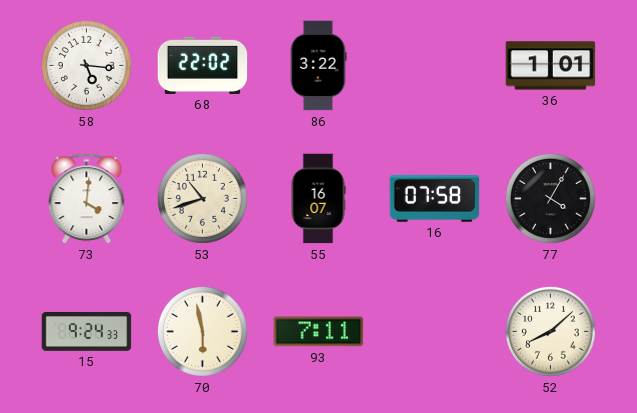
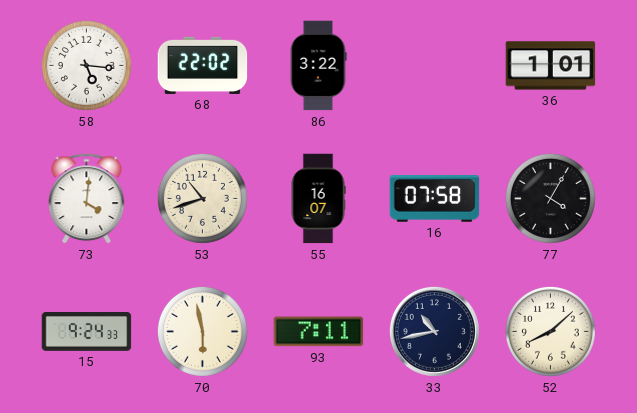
33: none -> 10:43 (434, 331)
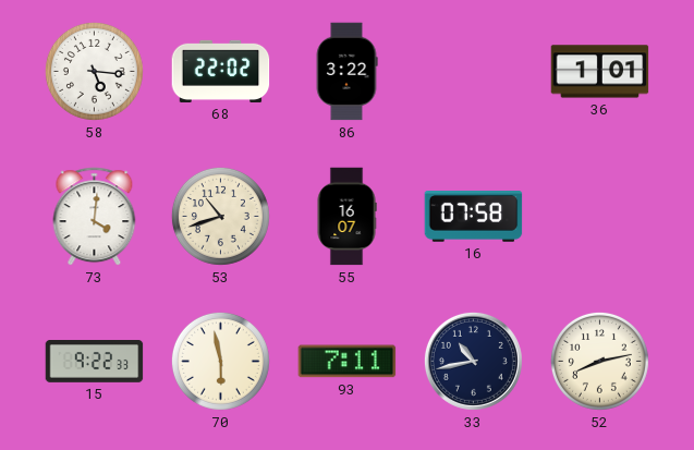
77: 4:05 -> none (550, 198)
15: 9:24 -> 9:22 (95, 362)
52: 8:08 -> 8:13 (599, 361)
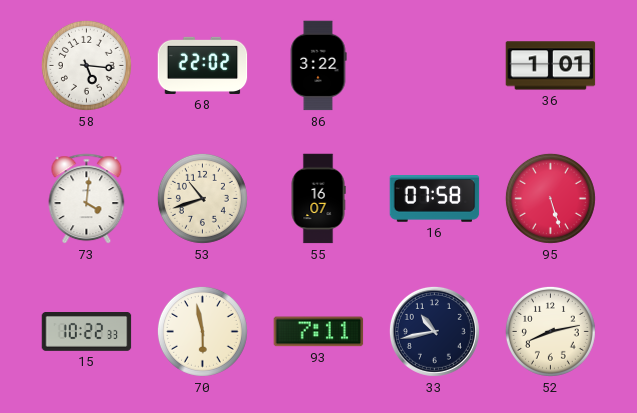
95: none -> 5:27 (550, 198)
15: 9:22 -> 10:22 (87, 332)
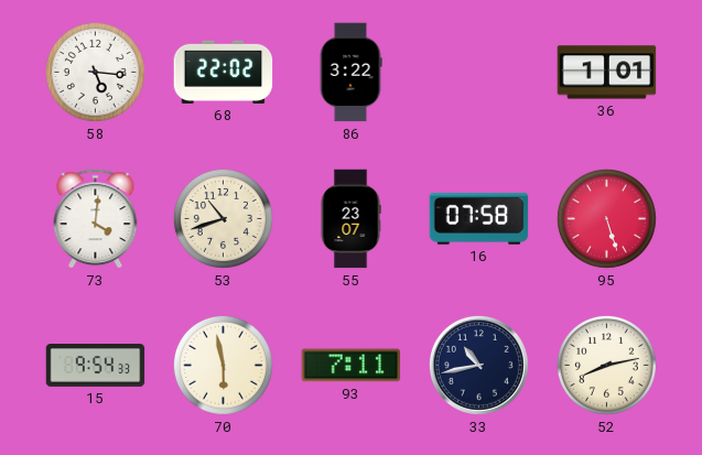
55: 16:07 -> 23:07 (350, 219)
15: 10:22 -> 9:54 (96, 366)
